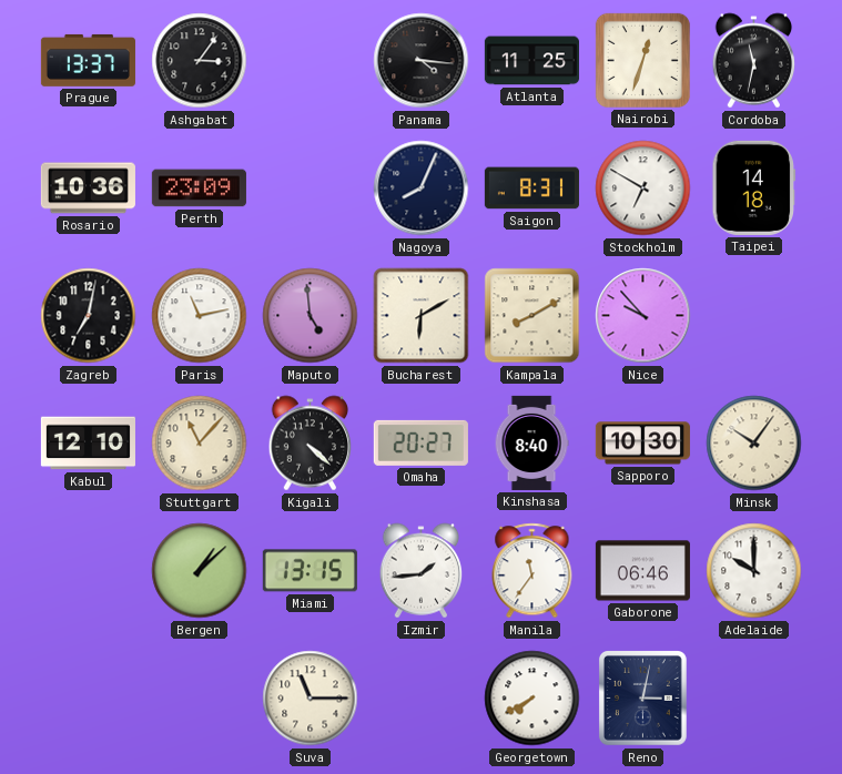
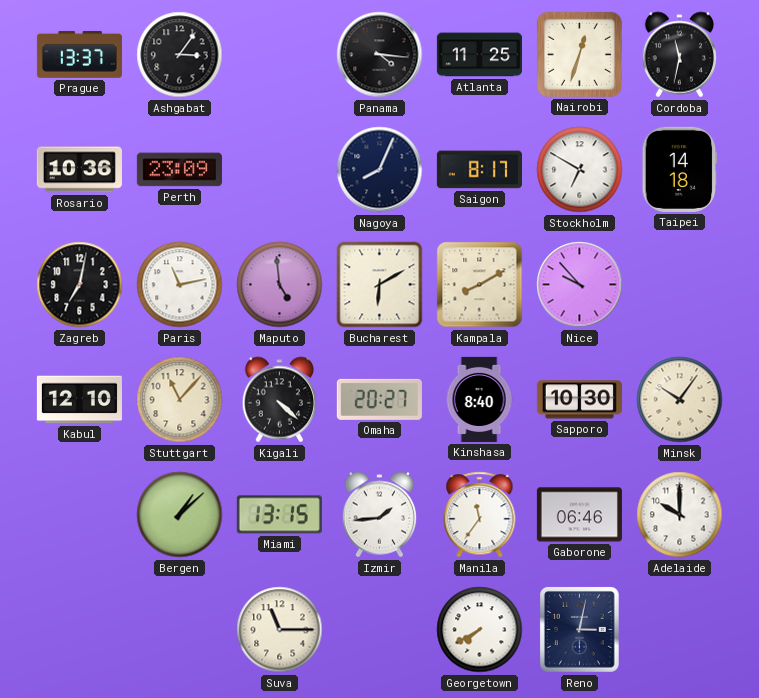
Saigon: 8:31 -> 8:17 (479, 170)
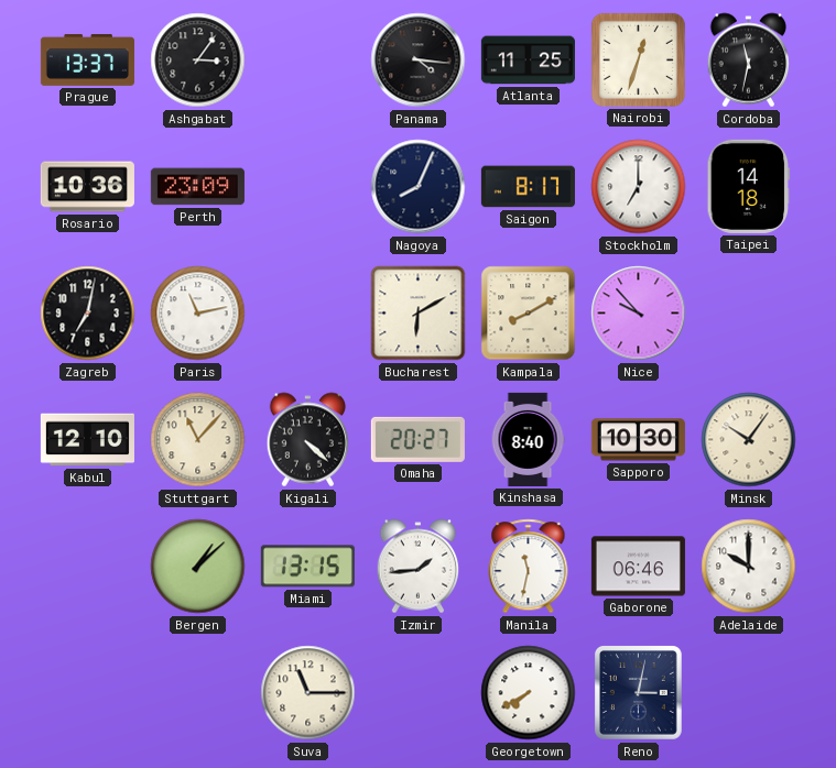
Stockholm: 6:50 -> 7:00 (639, 187)
Maputo: 4:59 -> none (280, 285)
Manila: 11:36 -> 11:32 (529, 567)
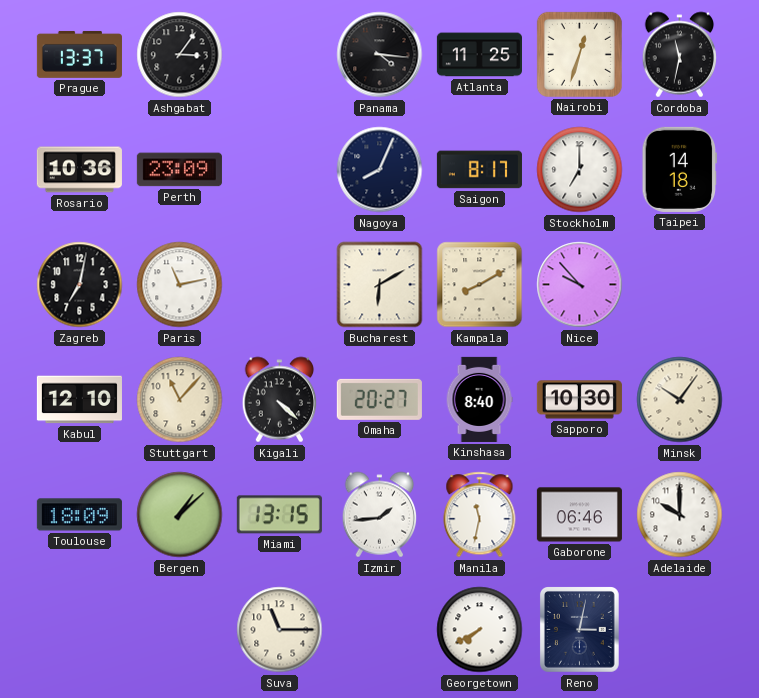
Toulouse: none -> 18:09 (79, 515)
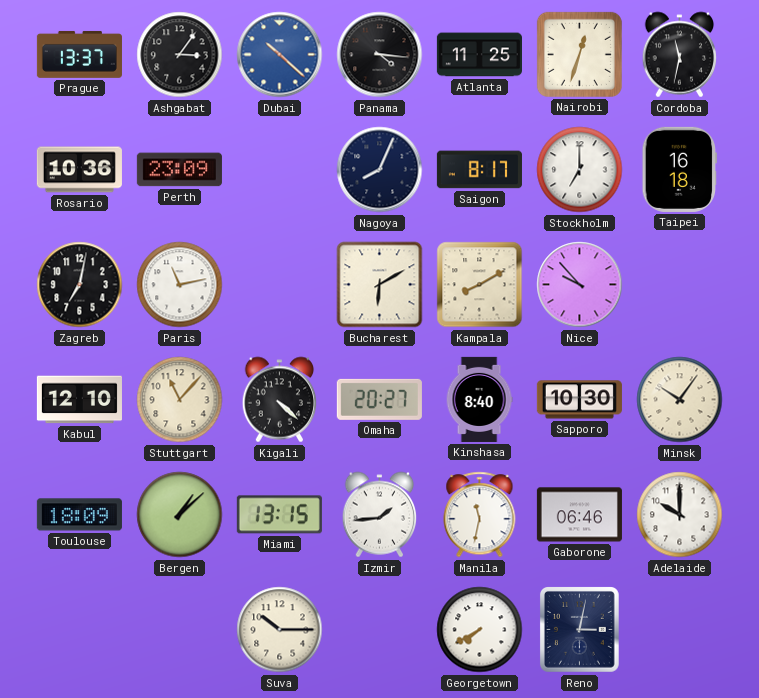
Dubai: none -> 10:22 (280, 55)
Taipei: 14:18 -> 16:18 (680, 169)
Suva: 11:15 -> 10:15 (280, 630)
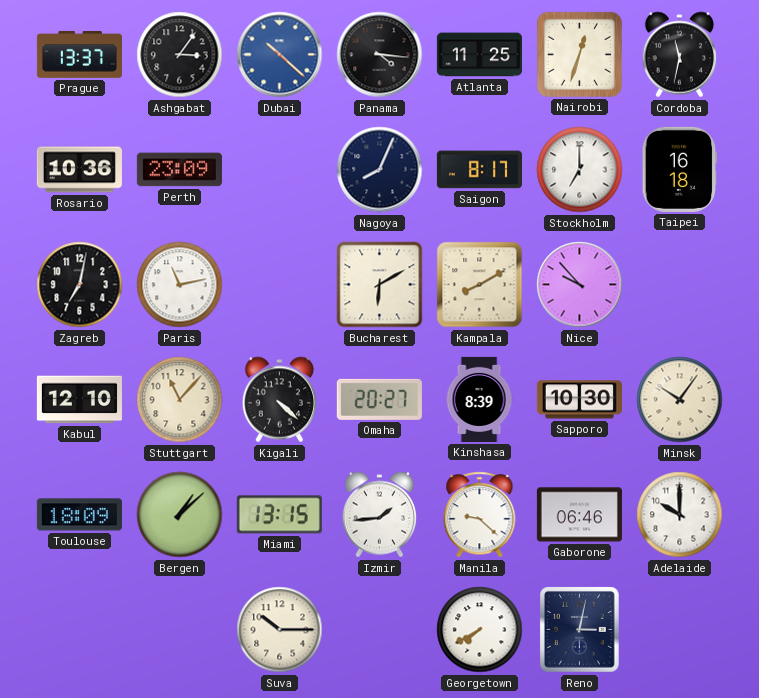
Kinshasa: 8:40 -> 8:39 (479, 399)
Manila: 11:32 -> 9:22 (480, 515)
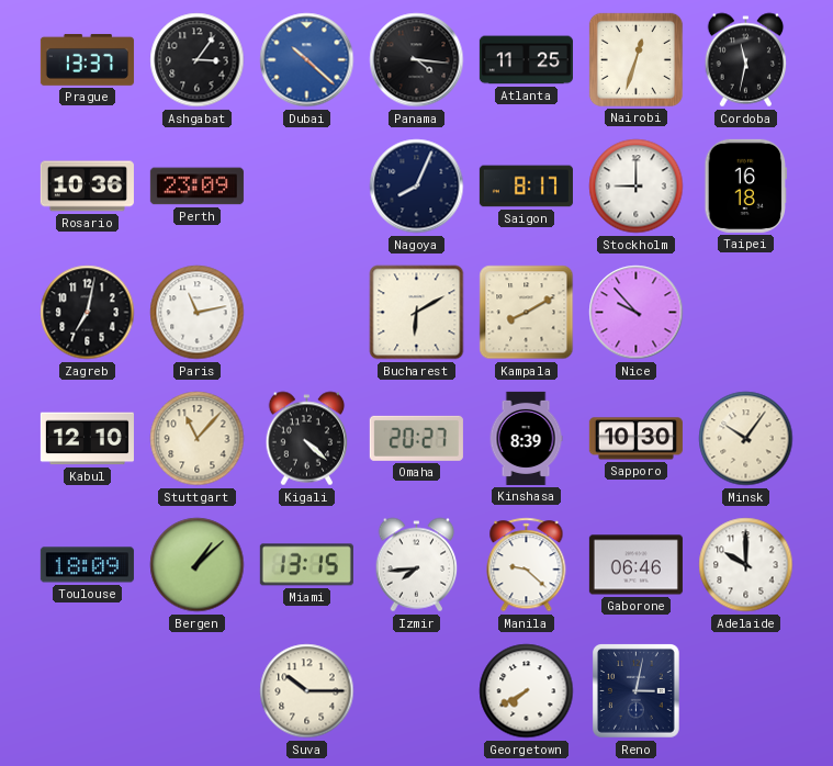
Stockholm: 7:00 -> 9:00 (637, 187)
Izmir: 1:44 -> 7:44 (417, 565)
